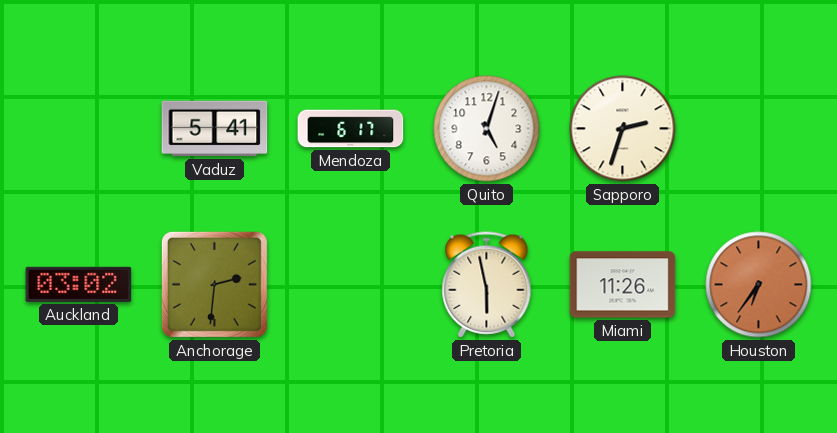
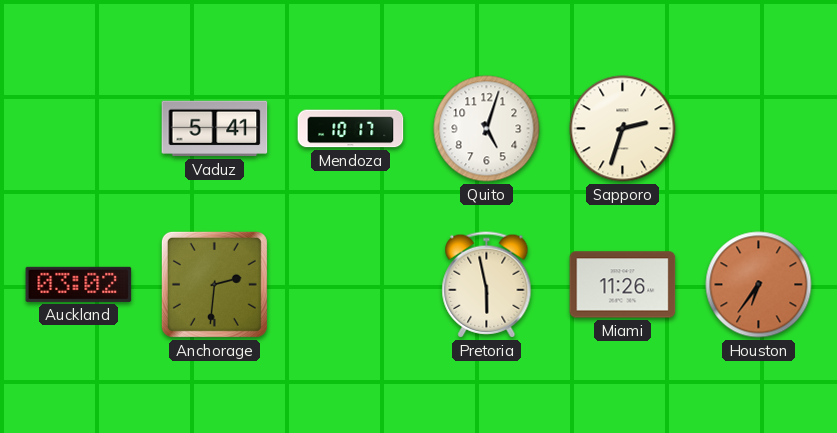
Mendoza: 6:17 -> 10:17 (351, 129)
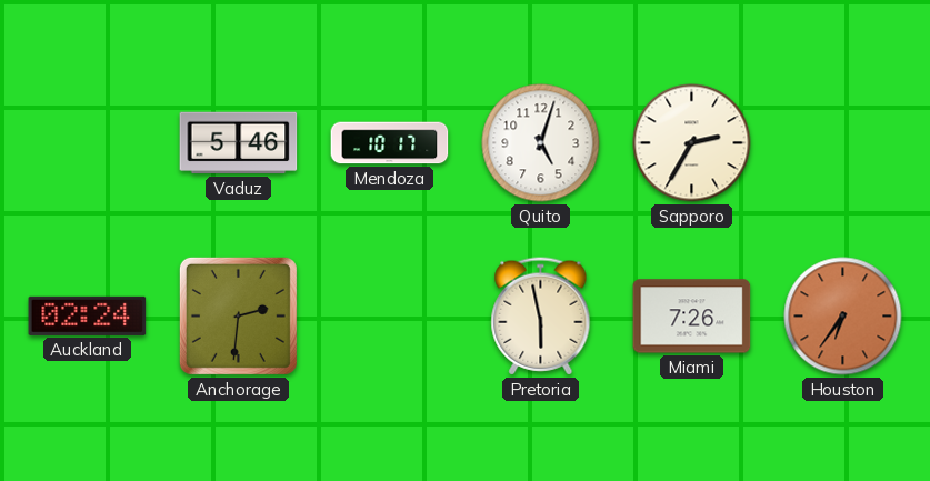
Vaduz: 5:41 -> 5:46 (239, 143)
Sapporo: 2:33 -> 2:35 (692, 143)
Auckland: 03:02 -> 02:24 (88, 315)
Miami: 11:26 -> 7:26 (692, 317)
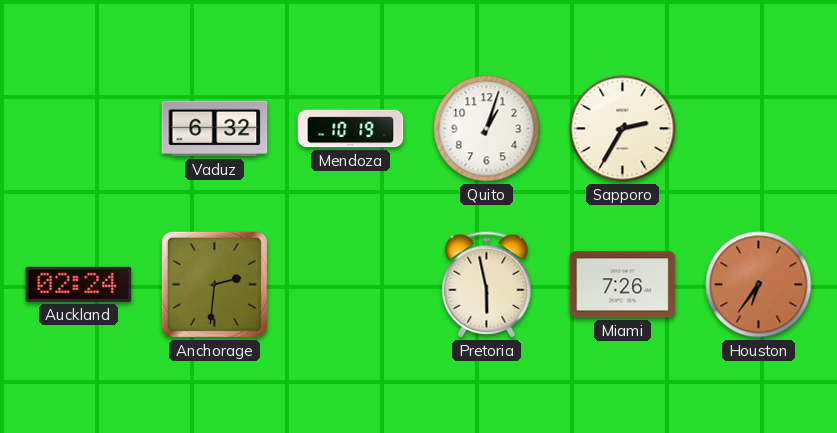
Vaduz: 5:46 -> 6:32 (215, 129)
Mendoza: 10:17 -> 10:19 (351, 129)
Quito: 5:03 -> 1:03 (487, 129)
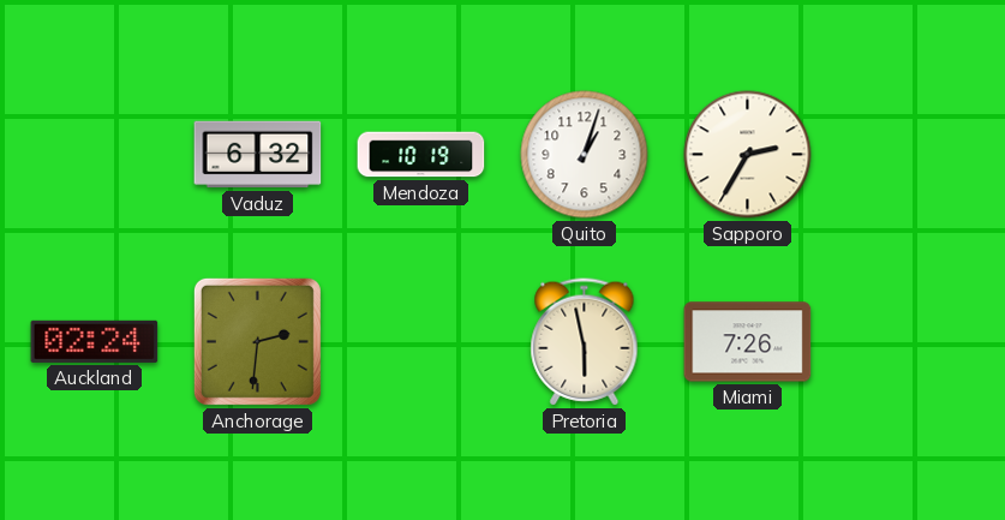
Houston: 6:36 -> none (759, 285)
